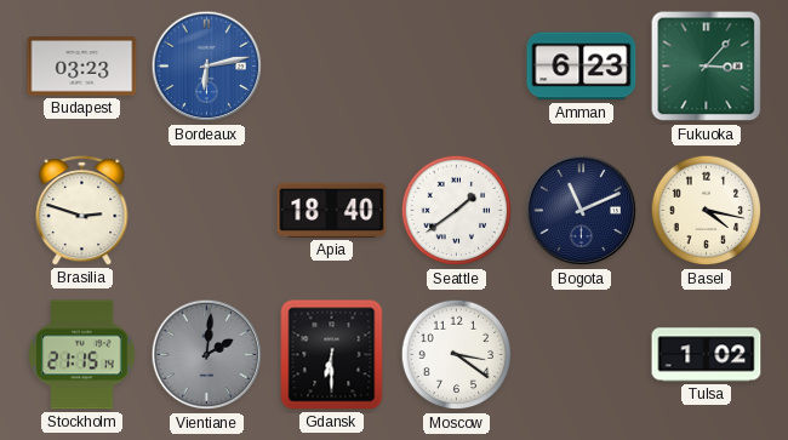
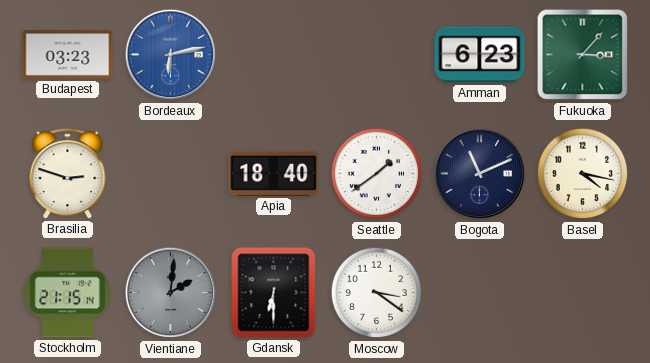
Tulsa: 1:02 -> none (707, 355)
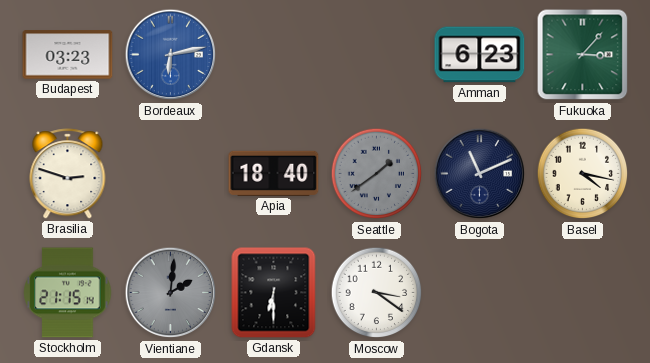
Seattle dial: white -> grey (377, 174)
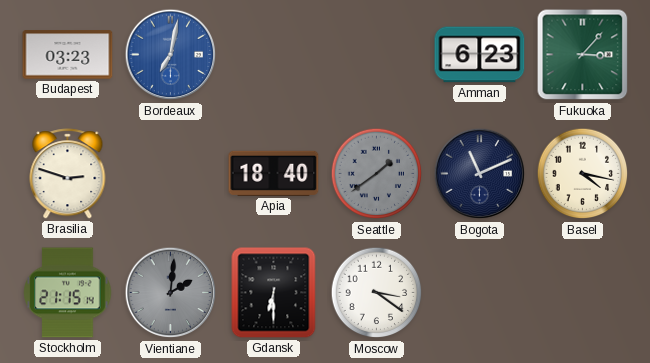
Bordeaux: 6:13 -> 7:02 (171, 55)
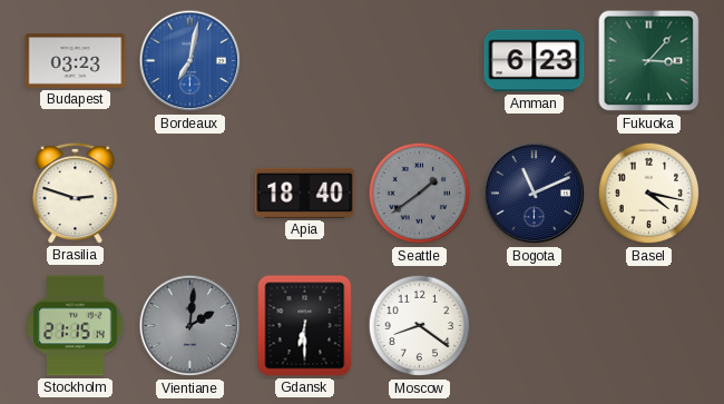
Moscow: 3:21 -> 8:21 (420, 326)
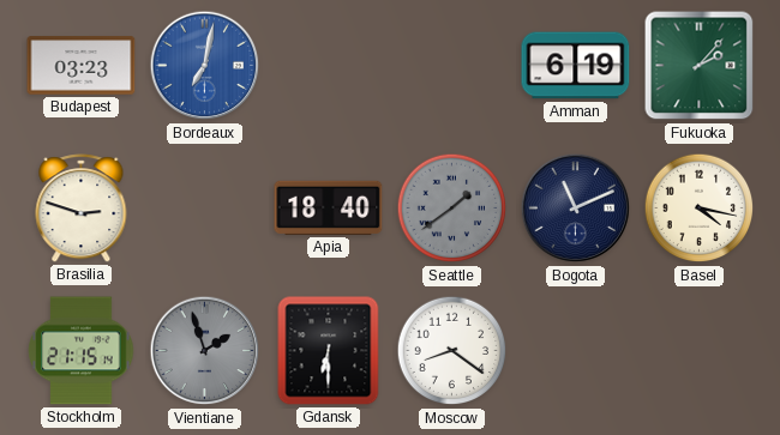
Amman: 6:23 -> 6:19 (576, 66)
Fukuoka: 3:07 -> 2:07 (700, 66)
Vientiane: 2:01 -> 1:57 (205, 351)
